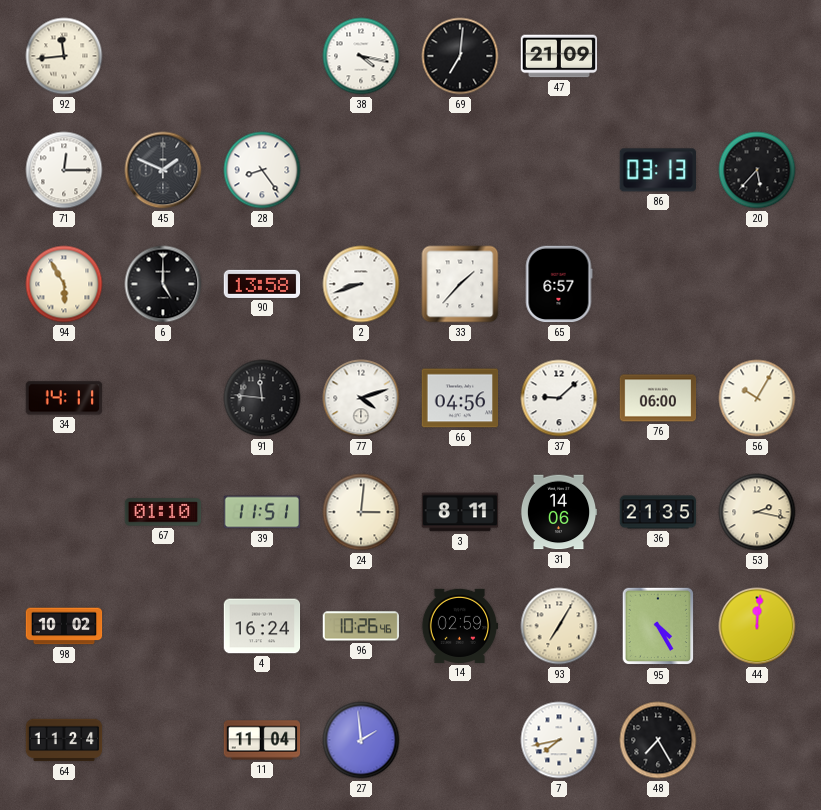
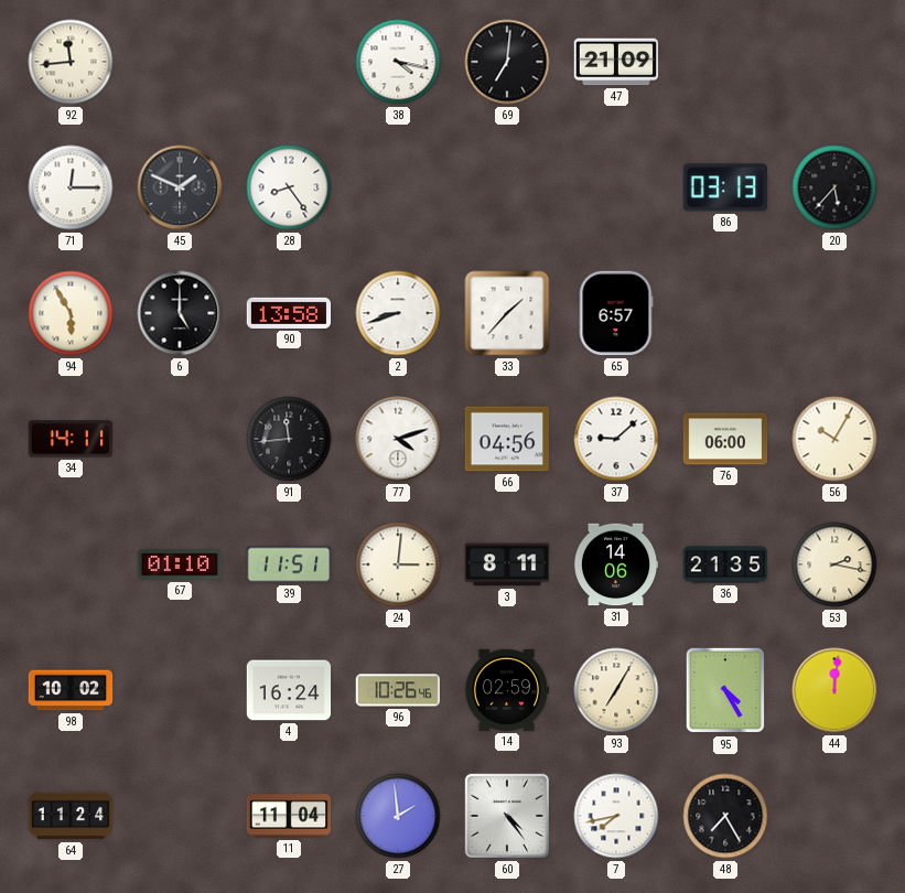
91: 11:46 -> 11:44 (289, 439)
60: none -> 4:24 (507, 816)
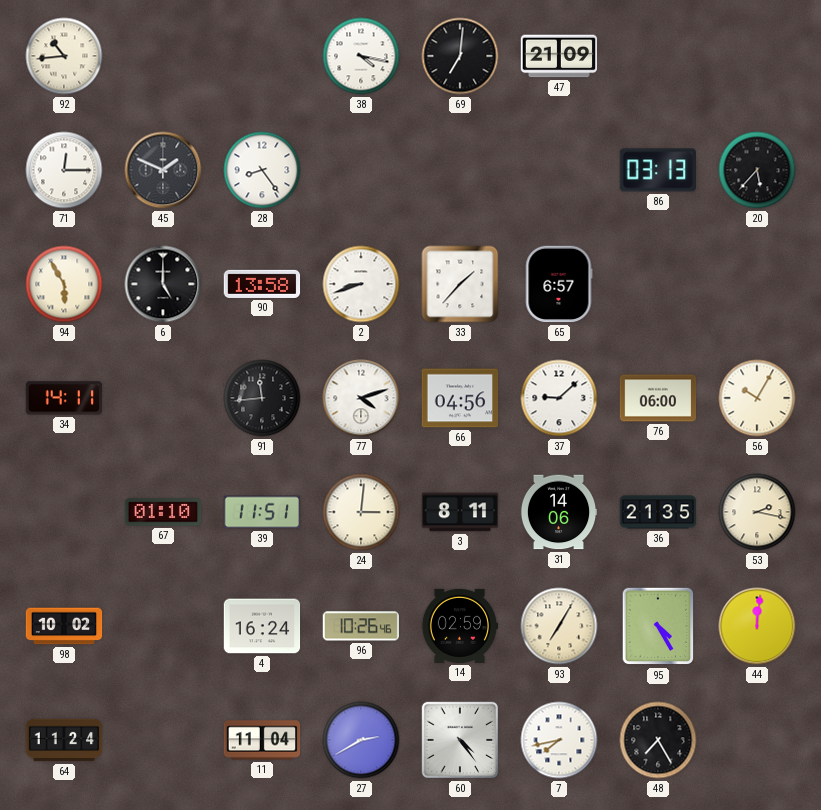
92: 11:44 -> 10:44 (64, 56)
27: 1:59 -> 2:40 (361, 740)
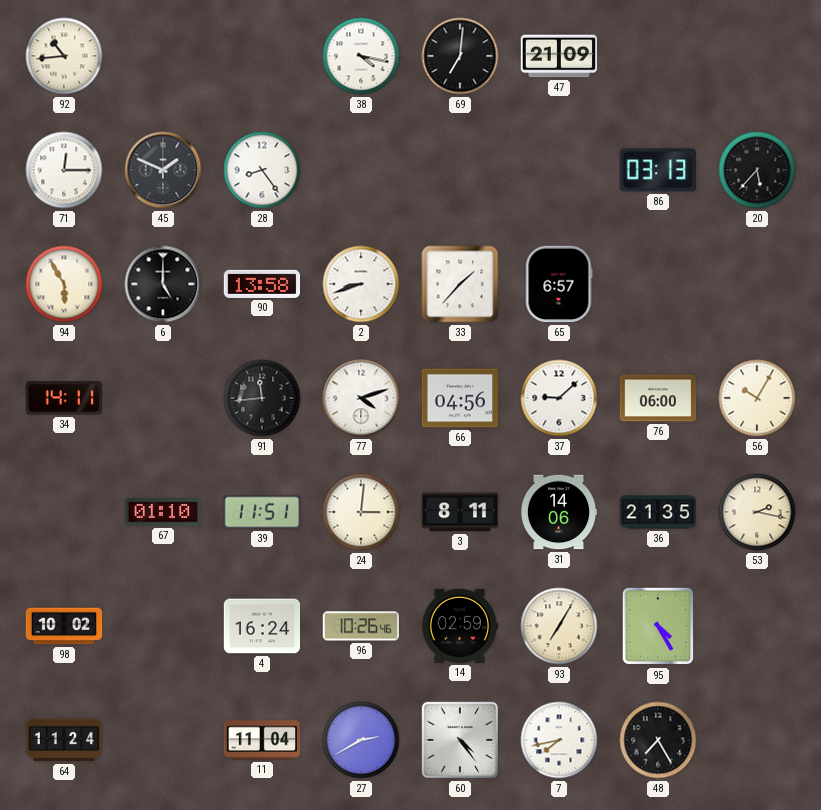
44: 12:01 -> none (757, 626)
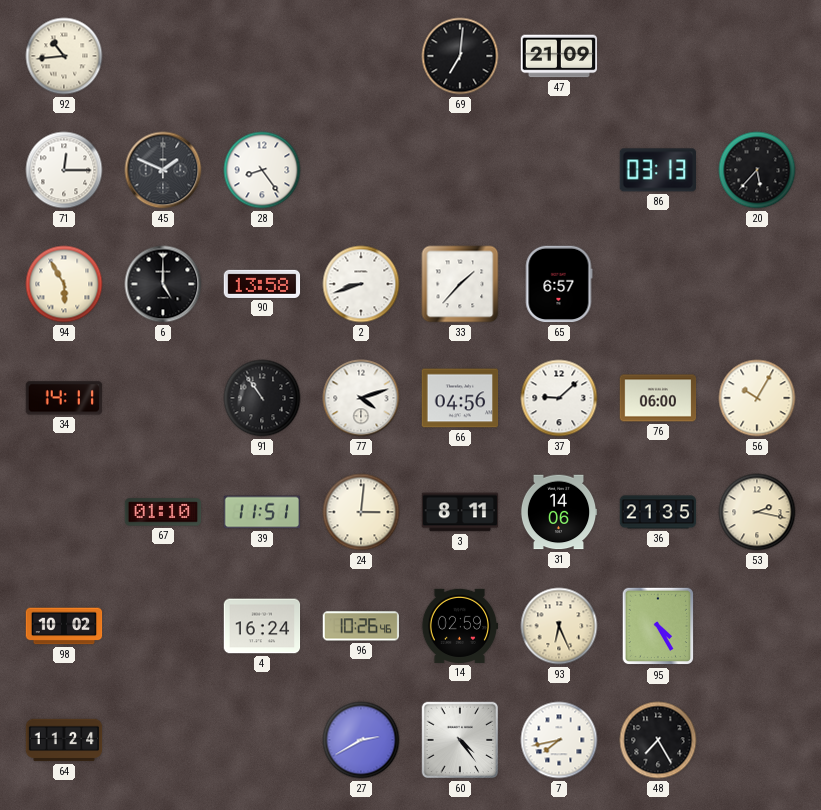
38: 4:17 -> none (361, 56)
91: 11:44 -> 10:54 (262, 398)
93: 7:05 -> 6:26 (559, 626)
11: 11:04 -> none (262, 740)
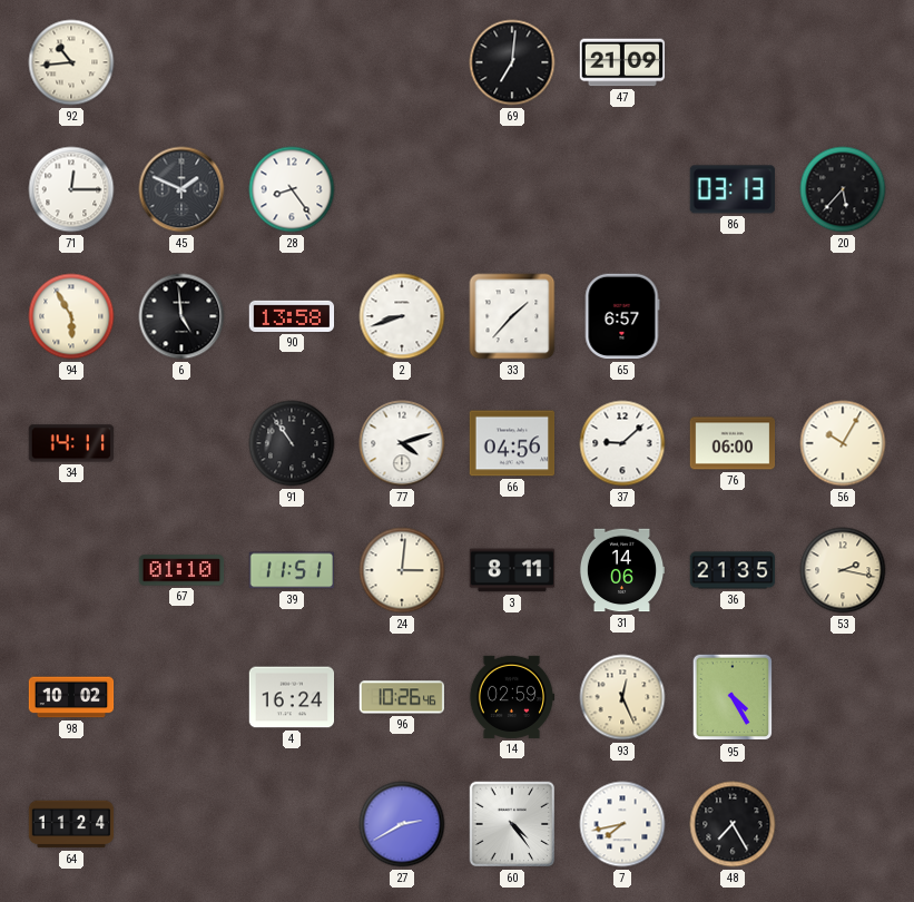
6: 5:00 -> 4:59 (181, 316)
93: 6:26 -> 12:26 (622, 697)
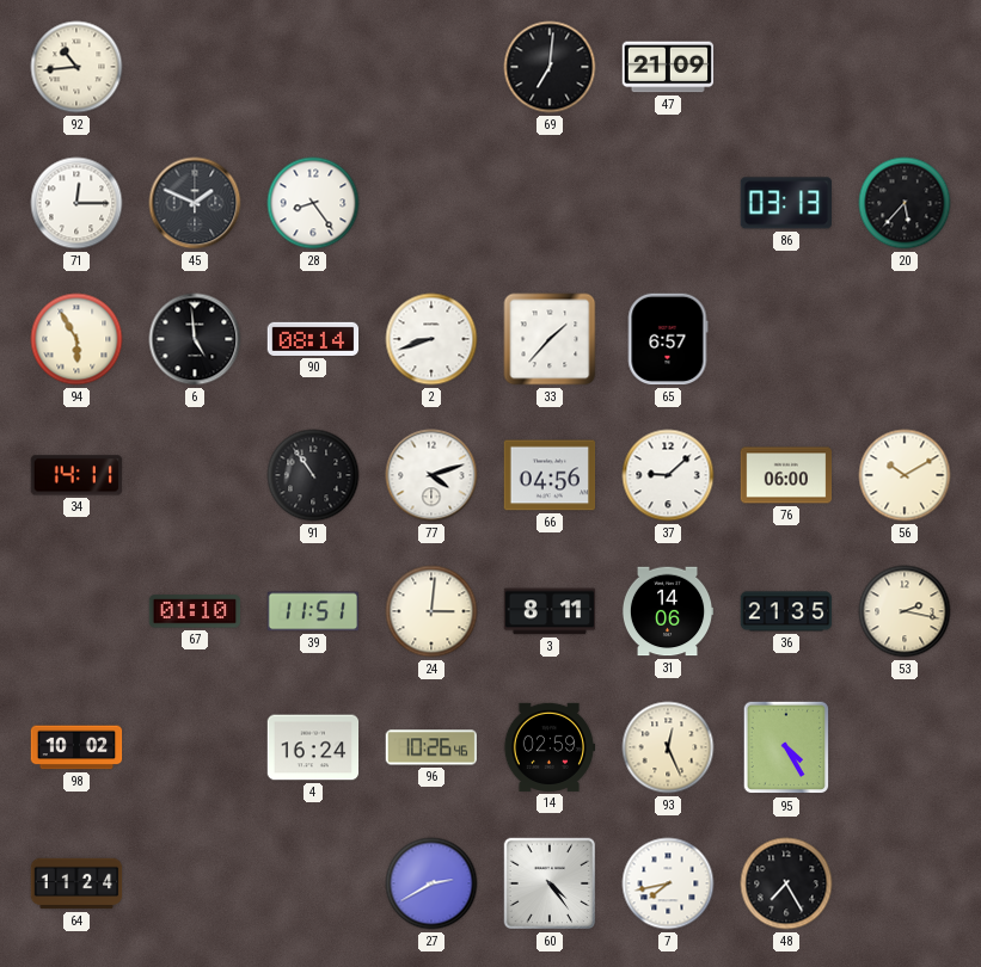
90: 13:58 -> 08:14 (313, 339)
56: 10:05 -> 10:10 (905, 475)
